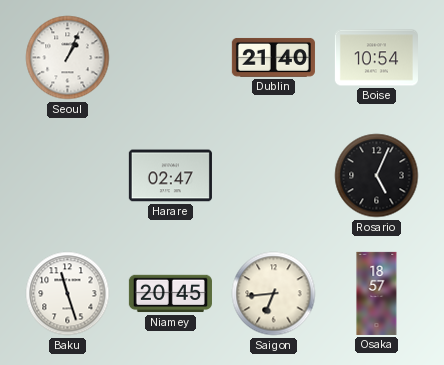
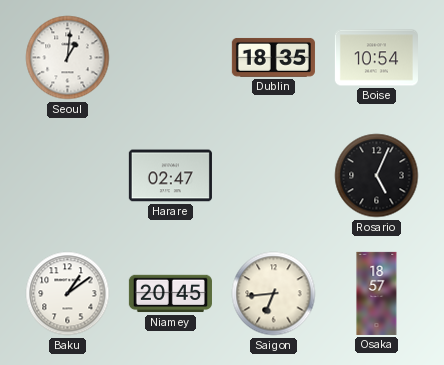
Seoul: 1:04 -> 1:01 (68, 58)
Dublin: 21:40 -> 18:35 (273, 57)
Baku: 11:27 -> 1:09 (68, 294)
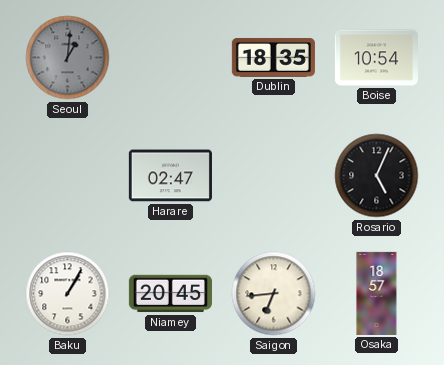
Seoul dial: white -> grey (68, 58)
Baku: 1:09 -> 1:05 (68, 294)
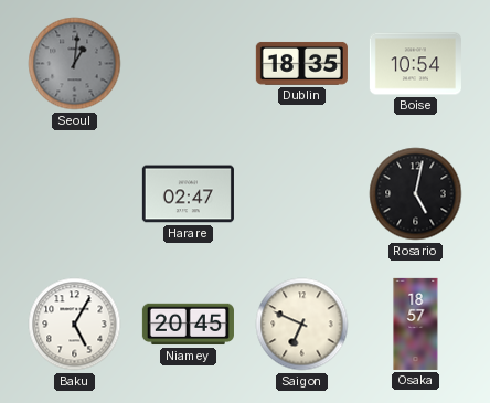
Rosario: 5:04 -> 5:02 (416, 194)
Baku: 1:05 -> 5:05 (75, 325)
Saigon: 6:44 -> 6:49 (302, 325)
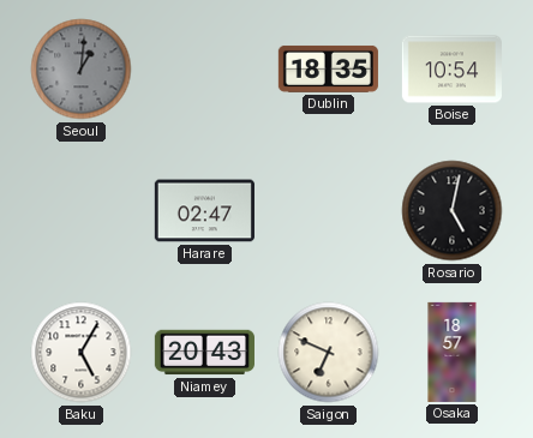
Niamey: 20:45 -> 20:43 (204, 353)
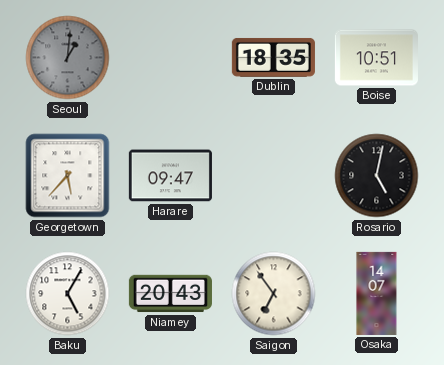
Boise: 10:54 -> 10:51 (376, 58)
Georgetown: none -> 5:37 (68, 176)
Harare: 02:47 -> 09:47 (170, 176)
Saigon: 6:49 -> 6:54 (274, 294)
Osaka: 18:57 -> 14:07 (377, 293)
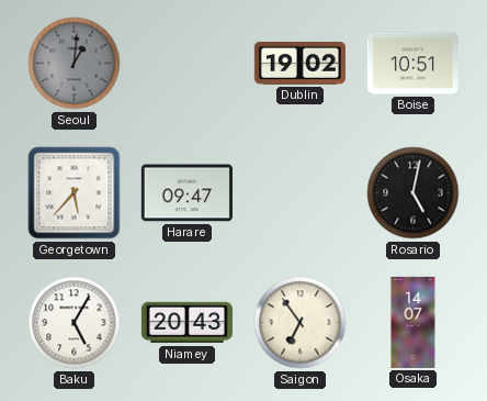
Dublin: 18:35 -> 19:02 (299, 63)
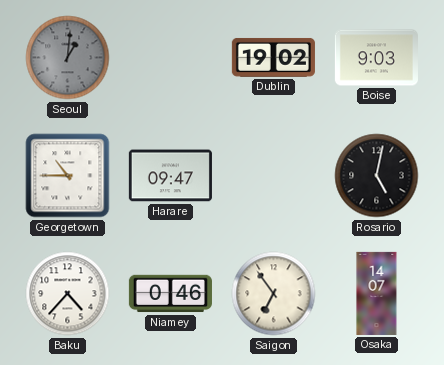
Boise: 10:51 -> 9:03 (376, 58)
Georgetown: 5:37 -> 10:45 (68, 176)
Baku: 5:05 -> 4:37 (68, 294)
Niamey: 20:43 -> 0:46 (170, 294)
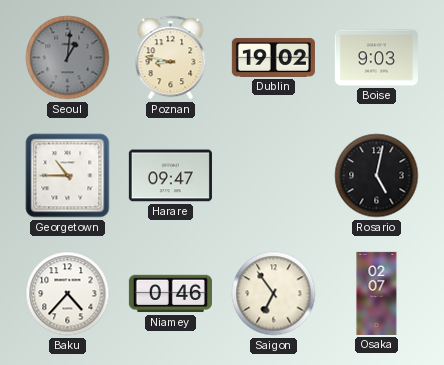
Poznan: none -> 8:47 (171, 58)
Osaka: 14:07 -> 02:07 (377, 293)
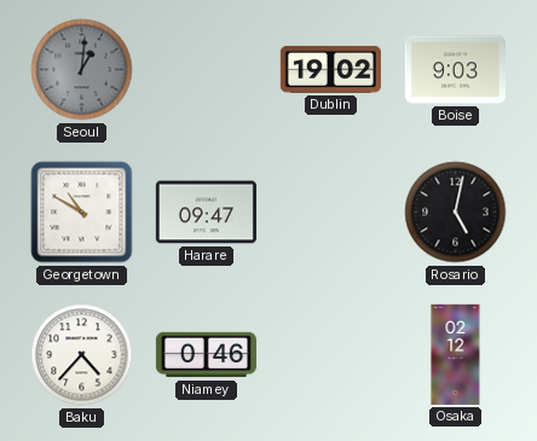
Poznan: 8:47 -> none (171, 58)
Georgetown: 10:45 -> 10:50 (82, 213)
Saigon: 6:54 -> none (274, 294)
Osaka: 02:07 -> 02:12 (456, 354)
